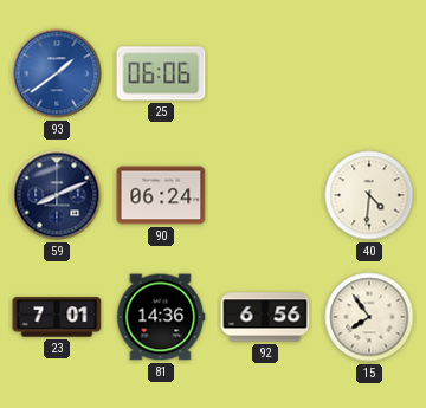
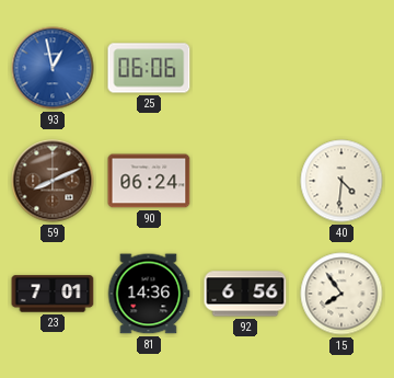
93: 1:39 -> 12:58 (53, 68)
59 dial: navy -> brown (53, 181)
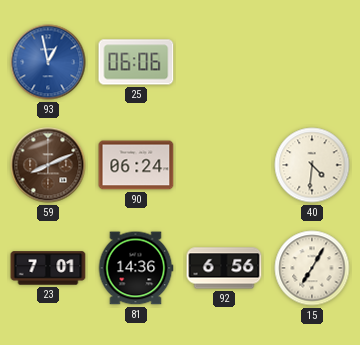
15: 7:54 -> 7:05 (312, 268)
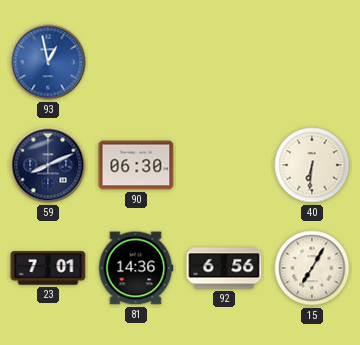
25: 06:06 -> none (136, 62)
59 dial: brown -> navy (48, 165)
90: 06:24 -> 06:30 (136, 165)
40: 4:31 -> 6:31 (312, 165)
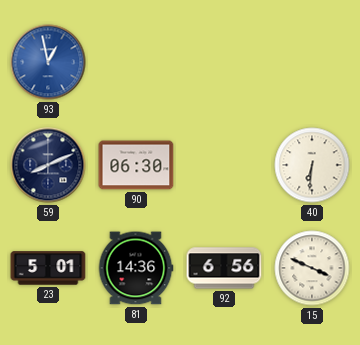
23: 7:01 -> 5:01 (48, 268)
15: 7:05 -> 3:49 (312, 268)
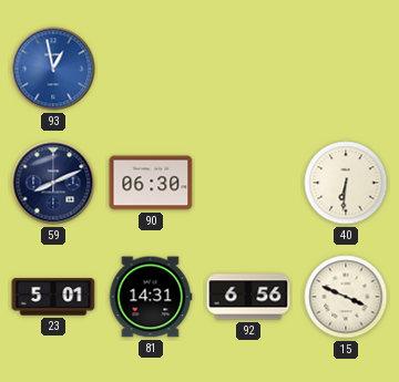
81: 14:36 -> 14:31 (151, 297)
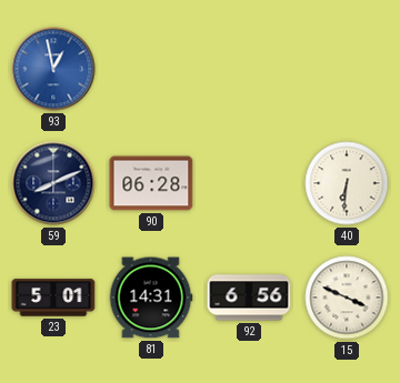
90: 06:30 -> 06:28 (151, 183)
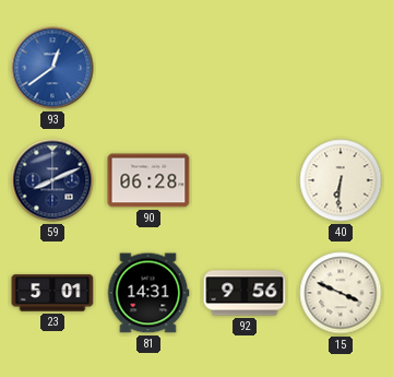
93: 12:58 -> 12:39 (52, 68)
92: 6:56 -> 9:56 (245, 293)
